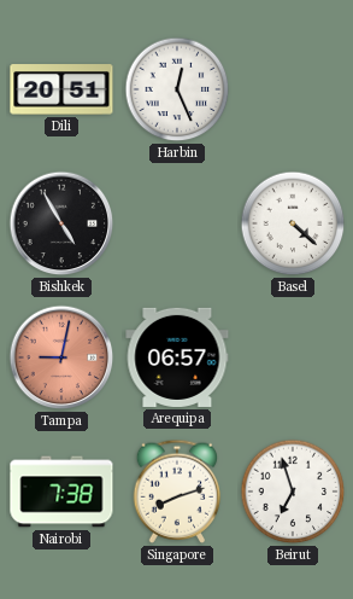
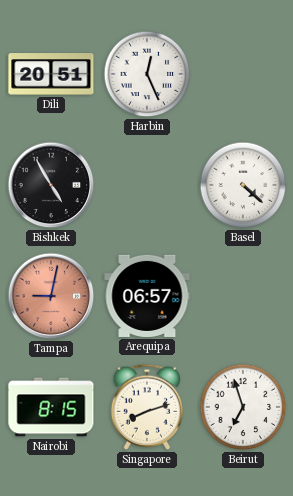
Nairobi: 7:38 -> 8:15 (51, 407)
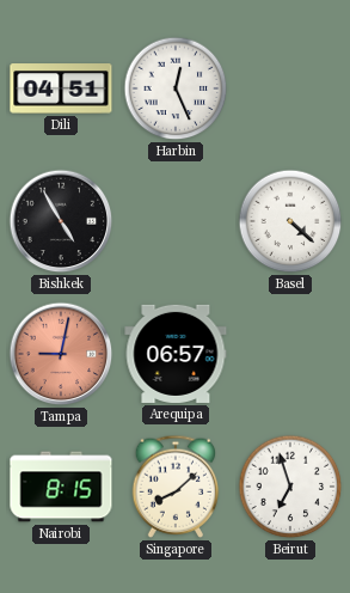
Dili: 20:51 -> 04:51 (61, 88)
Singapore: 8:12 -> 8:08 (176, 487)
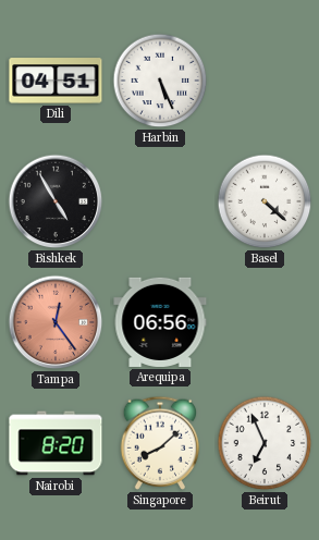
Harbin: 12:26 -> 5:26 (160, 81)
Tampa: 9:02 -> 12:24 (56, 322)
Arequipa: 06:57 -> 06:56 (160, 322)
Nairobi: 8:15 -> 8:20 (56, 443)
Beirut: 6:57 -> 6:56 (265, 443)
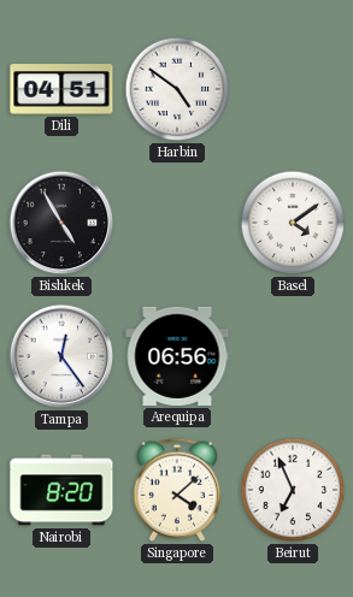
Harbin: 5:26 -> 4:51 (177, 89)
Basel: 4:22 -> 4:09 (293, 223)
Tampa dial: salmon -> white (61, 356)
Singapore: 8:08 -> 4:08 (177, 490)
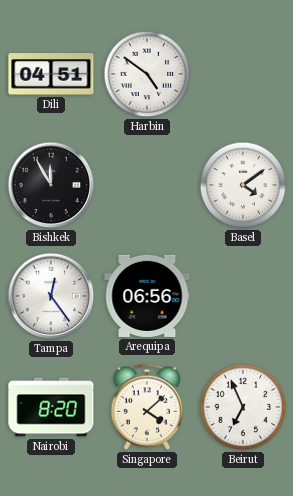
Bishkek: 4:55 -> 11:55 (51, 185)
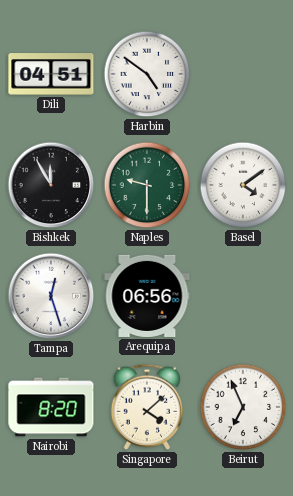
Naples: none -> 9:30 (147, 185)
Tampa: 12:24 -> 12:27 (51, 296)
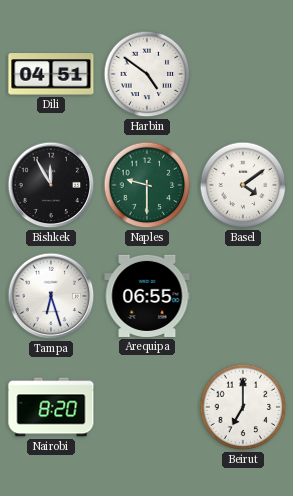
Tampa: 12:27 -> 6:27 (51, 296)
Arequipa: 06:56 -> 06:55 (147, 296)
Singapore: 4:08 -> none (147, 407)
Beirut: 6:56 -> 7:00 (243, 407)
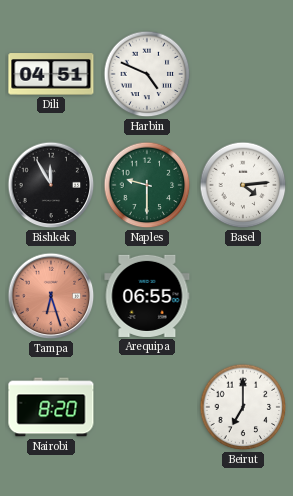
Harbin: 4:51 -> 4:49 (147, 74)
Basel: 4:09 -> 4:14 (243, 185)
Tampa dial: white -> salmon (51, 296)
